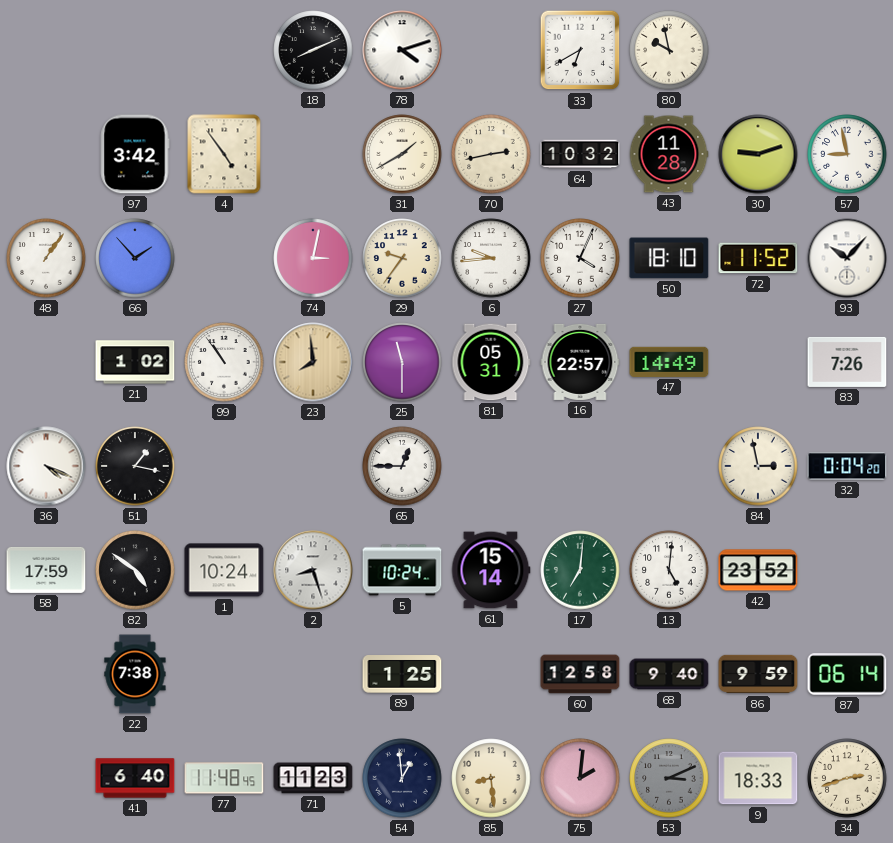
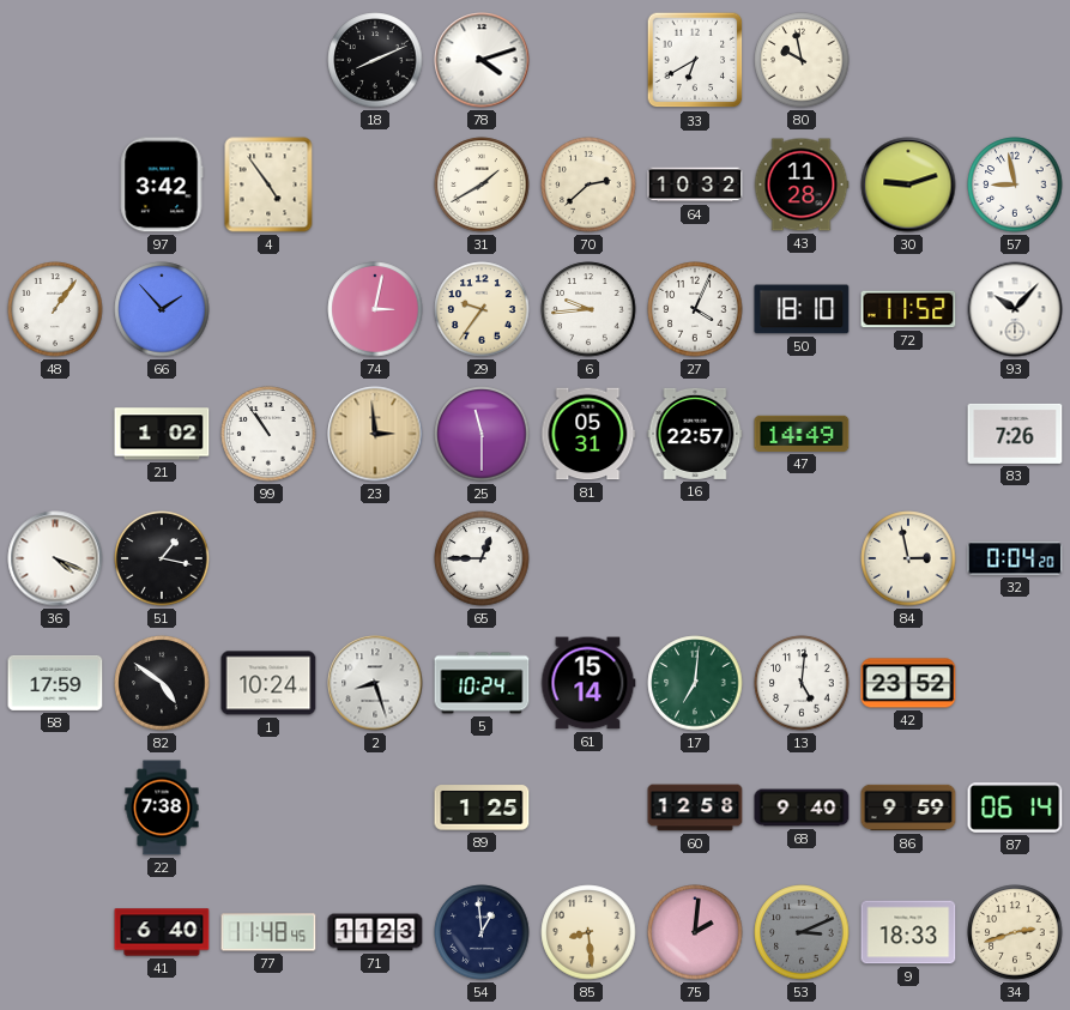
70: 2:43 -> 2:38 (588, 185)
23: 7:59 -> 2:59 (375, 434)
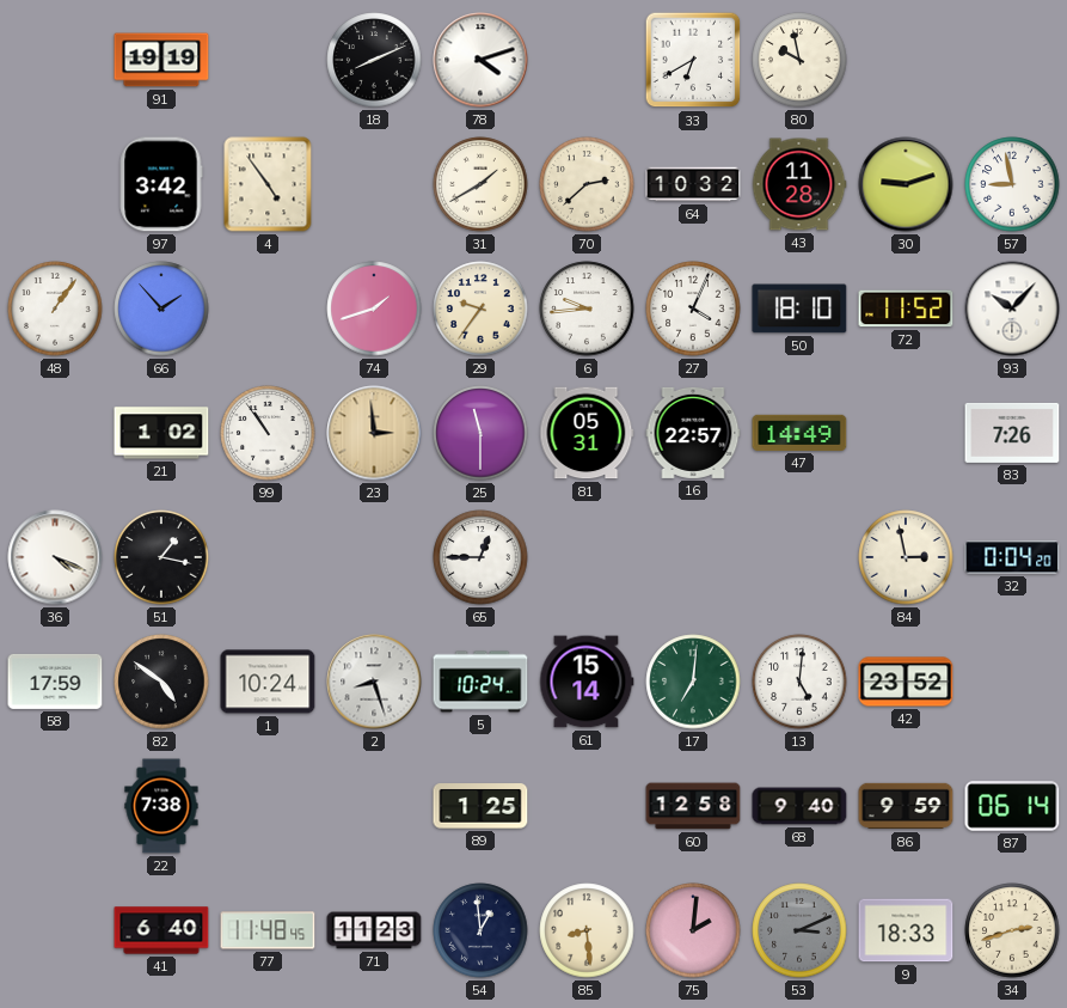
91: none -> 19:19 (161, 60)
74: 3:02 -> 1:42 (374, 308)
